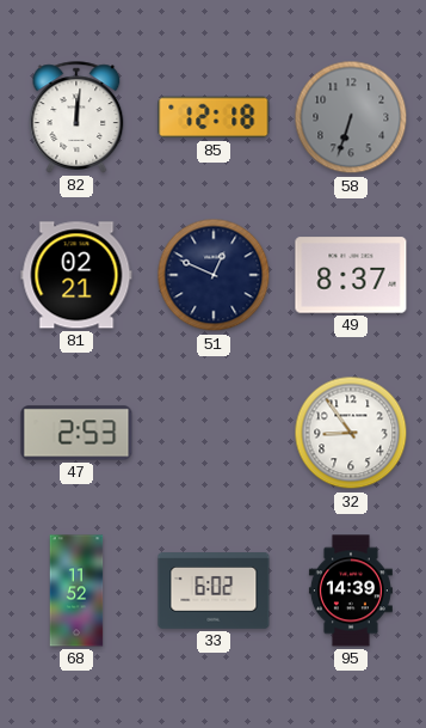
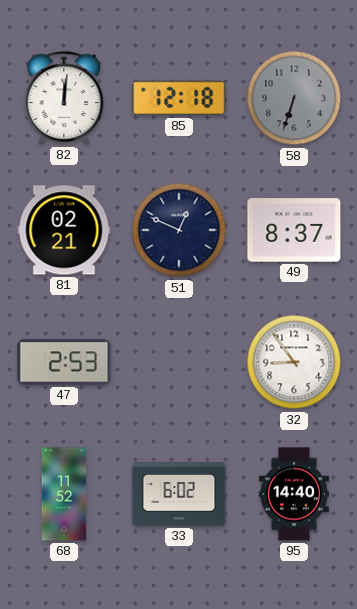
95: 14:39 -> 14:40 (294, 494)
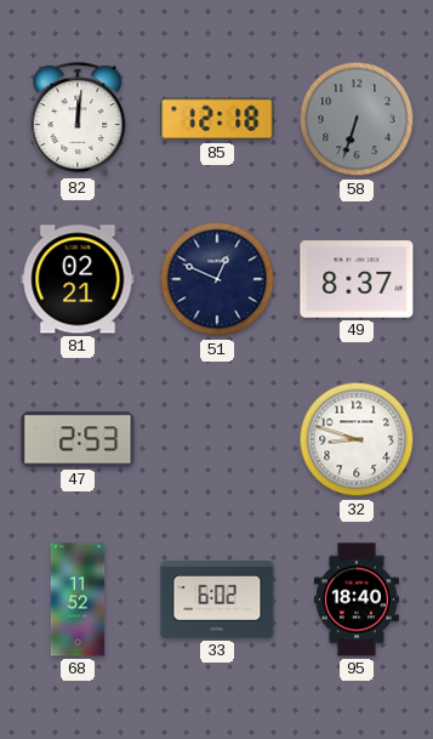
32: 8:54 -> 8:48 (357, 439)
95: 14:40 -> 18:40 (357, 599)
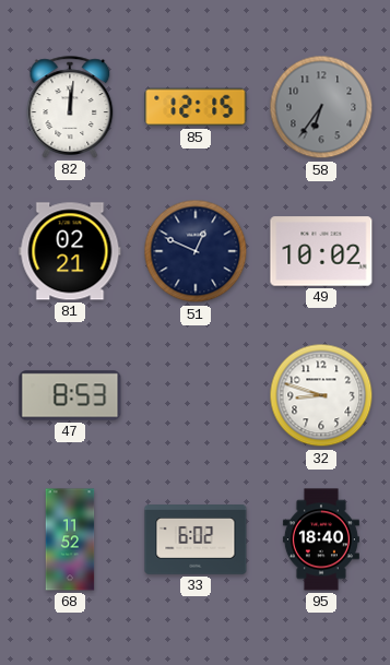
85: 12:18 -> 12:15 (196, 107)
58: 6:33 -> 6:36 (321, 107)
49: 8:37 -> 10:02 (321, 251)
47: 2:53 -> 8:53 (70, 395)
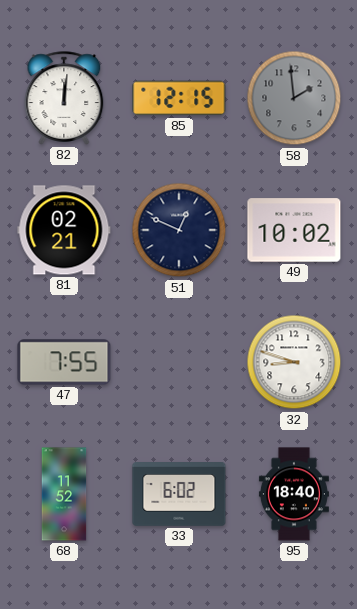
58: 6:36 -> 1:59 (294, 98)
47: 8:53 -> 7:55 (64, 362)
